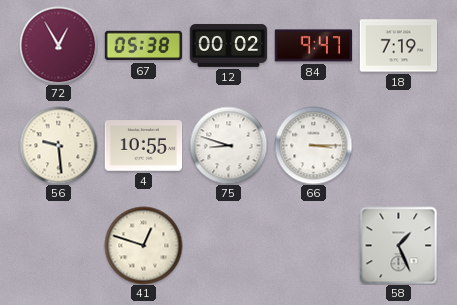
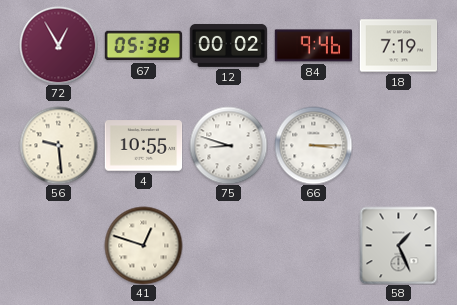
84: 9:47 -> 9:46 (313, 46)
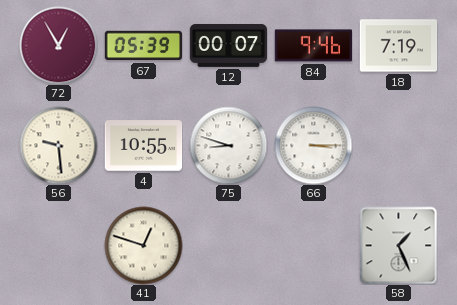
67: 05:38 -> 05:39 (143, 46)
12: 00:02 -> 00:07 (228, 45)
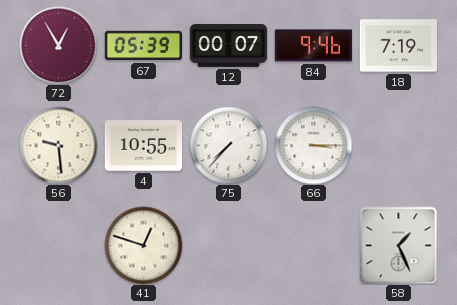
75: 8:48 -> 7:37 (228, 145)
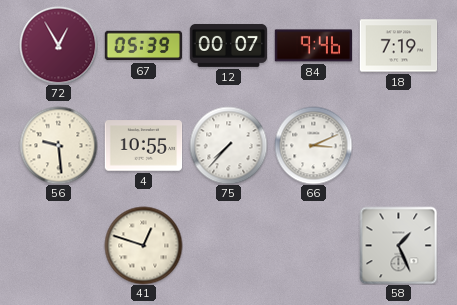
66: 3:15 -> 3:11 (313, 145)
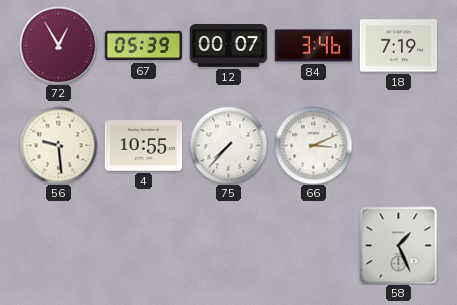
84: 9:46 -> 3:46 (313, 46)
41: 12:48 -> none (143, 245)
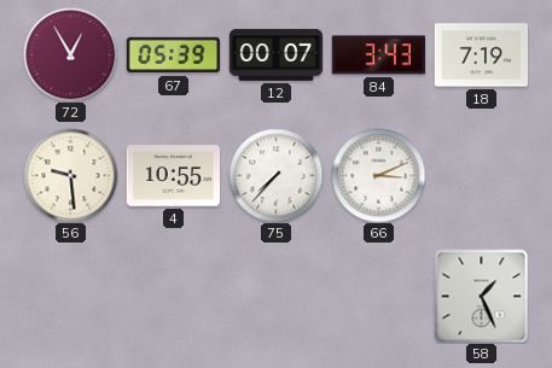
84: 3:46 -> 3:43 (378, 56)
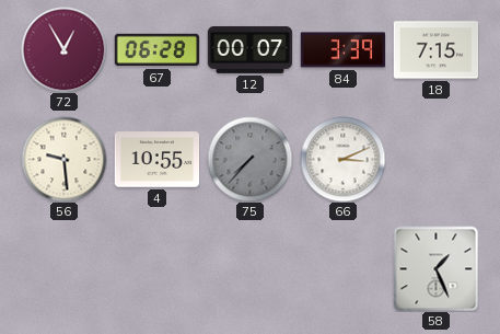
67: 05:39 -> 06:28 (156, 50)
84: 3:43 -> 3:39 (342, 50)
18: 7:19 -> 7:15 (435, 50)
75 dial: white -> grey (249, 159)
